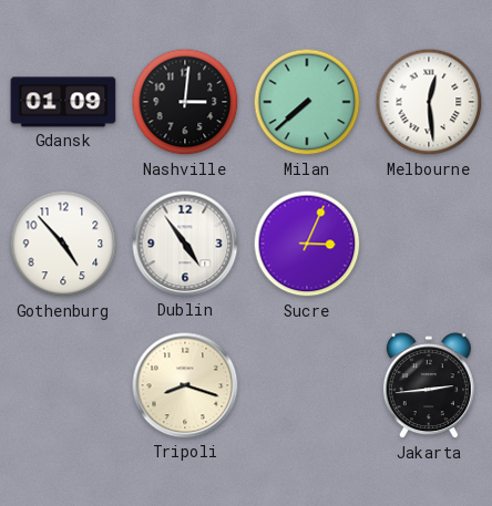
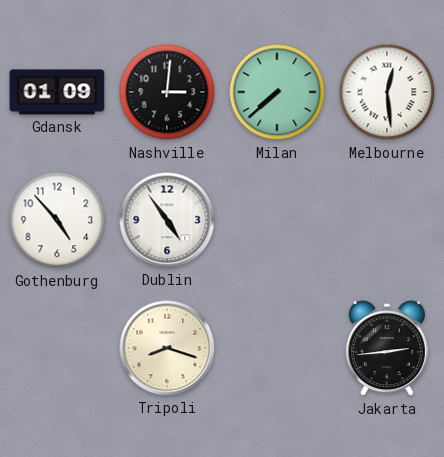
Sucre: 3:04 -> none (307, 244)
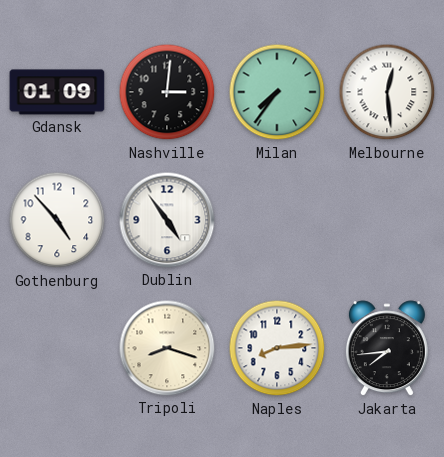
Milan: 7:38 -> 7:36 (277, 92)
Naples: none -> 8:14 (277, 348)
Jakarta: 2:44 -> 7:44 (387, 349)
